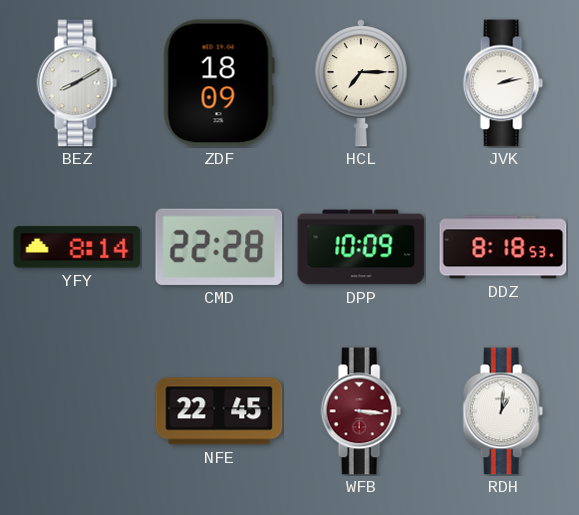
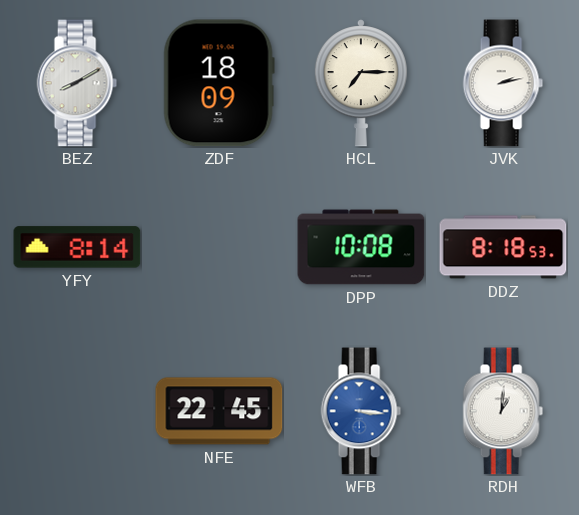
CMD: 22:28 -> none (219, 247)
DPP: 10:09 -> 10:08 (361, 247)
WFB dial: burgundy -> blue (361, 411)
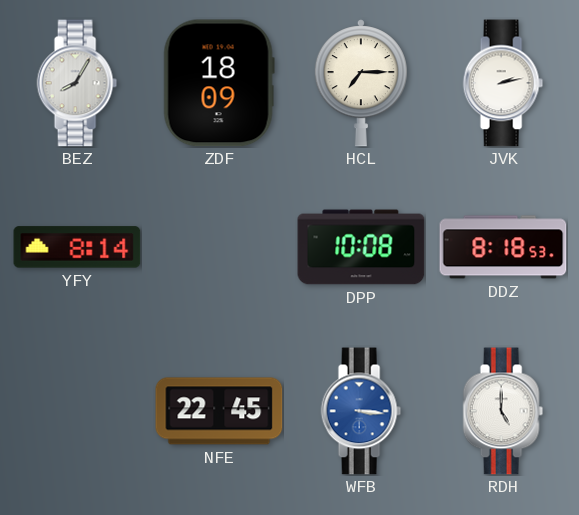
BEZ: 8:10 -> 8:05 (77, 83)
RDH: 1:01 -> 5:00 (503, 411)
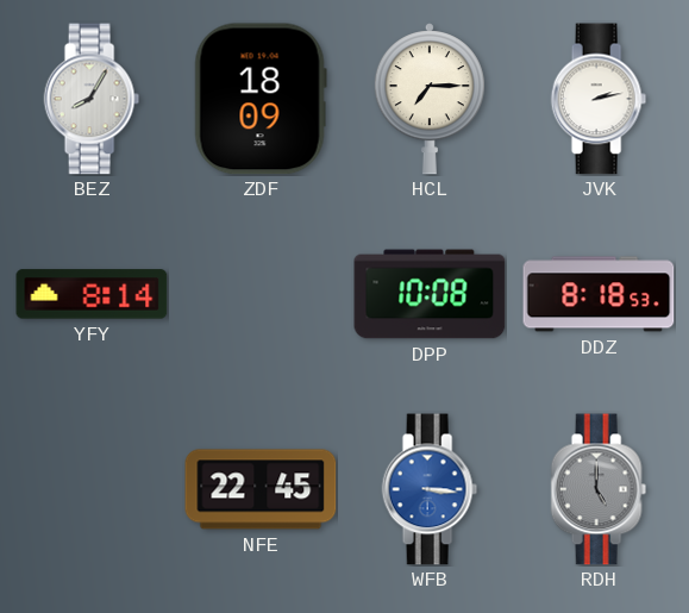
RDH dial: white -> grey (599, 489)
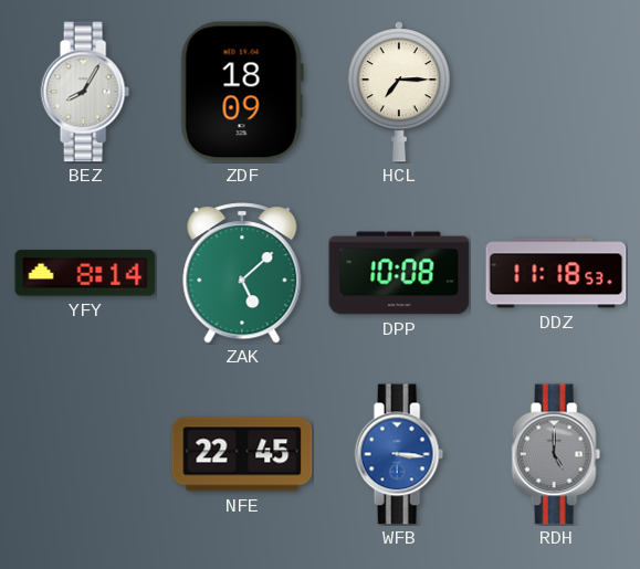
JVK: 2:13 -> none (599, 99)
ZAK: none -> 5:08 (242, 273)
DDZ: 8:18 -> 11:18 (556, 273)
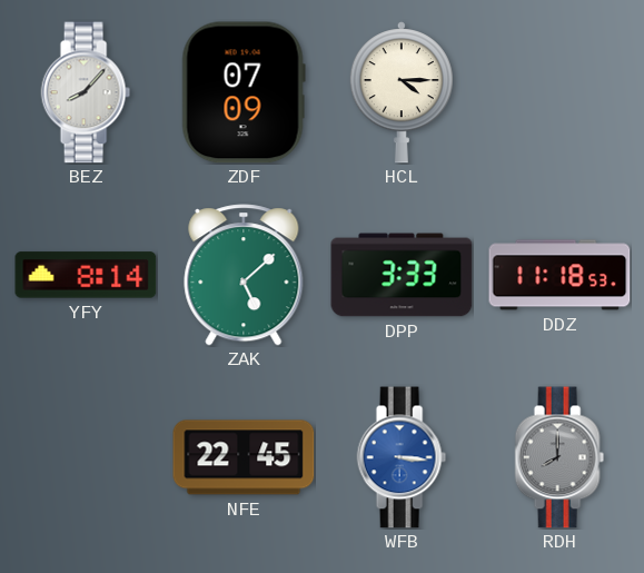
BEZ: 8:05 -> 8:07 (86, 92)
ZDF: 18:09 -> 07:09 (244, 92)
HCL: 7:15 -> 4:15 (402, 92)
DPP: 10:08 -> 3:33 (402, 275)
RDH: 5:00 -> 8:00 (559, 457)
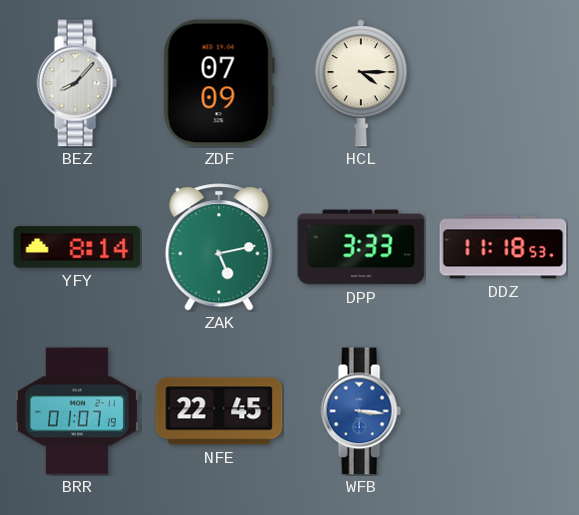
ZAK: 5:08 -> 5:13 (219, 247)
BRR: none -> 01:07 (77, 411)
RDH: 8:00 -> none (559, 457)
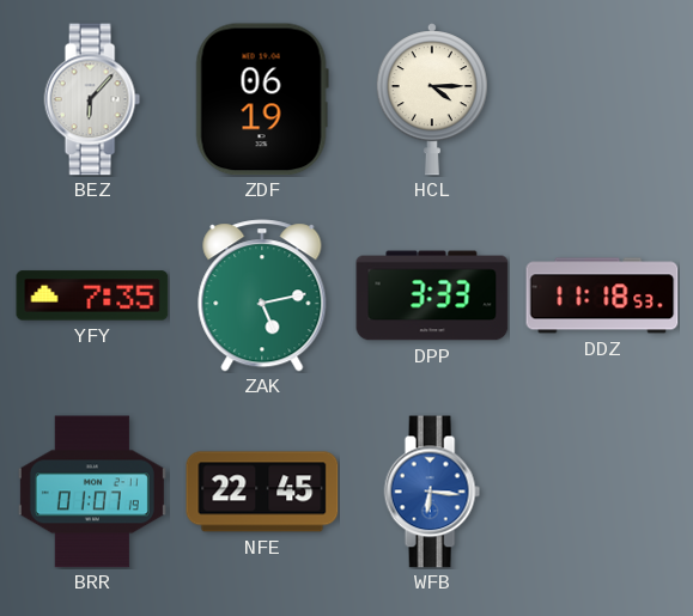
BEZ: 8:07 -> 6:07 (92, 99)
ZDF: 07:09 -> 06:19 (262, 99)
YFY: 8:14 -> 7:35 (92, 295)
WFB: 3:16 -> 6:16 (432, 492)
